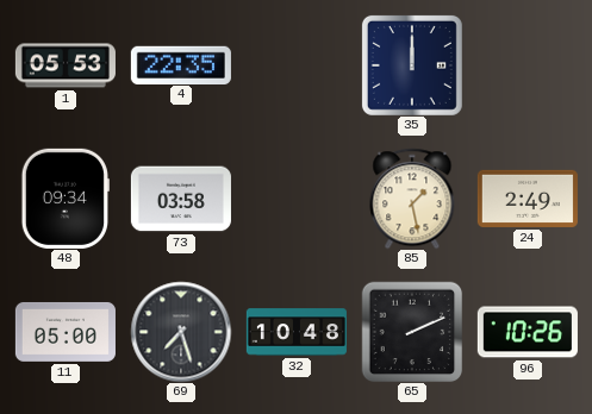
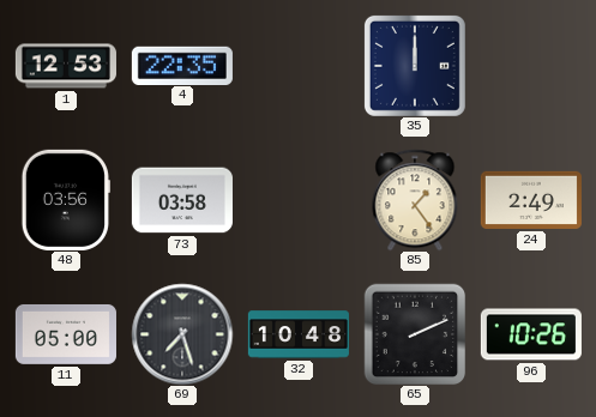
1: 05:53 -> 12:53 (66, 66)
48: 09:34 -> 03:56 (66, 200)
85: 1:28 -> 1:24 (415, 200)
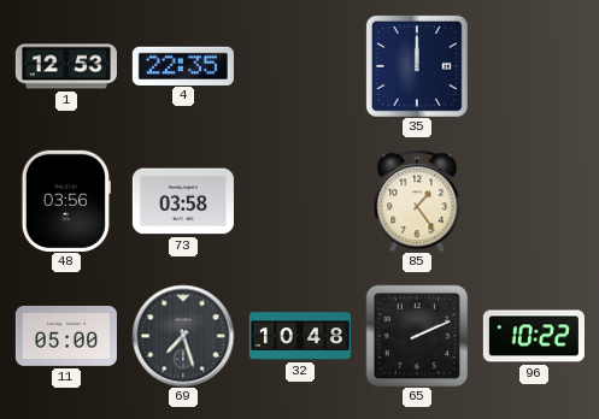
24: 2:49 -> none (531, 200)
96: 10:26 -> 10:22 (534, 336)
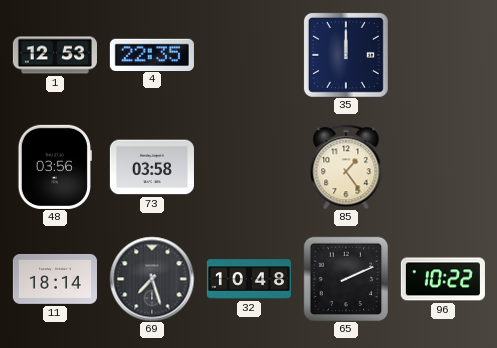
11: 05:00 -> 18:14 (55, 279)
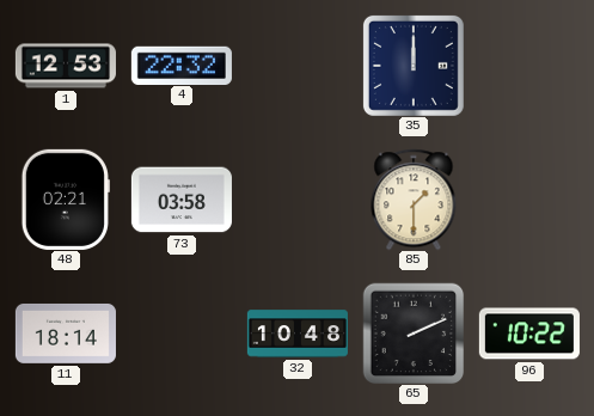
4: 22:35 -> 22:32 (182, 65)
48: 03:56 -> 02:21 (66, 200)
85: 1:24 -> 1:30 (414, 200)
69: 7:27 -> none (152, 279)
